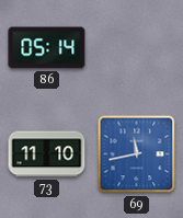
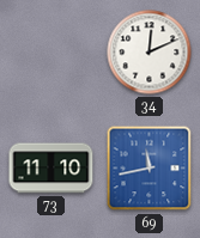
86: 05:14 -> none (47, 48)
34: none -> 12:11 (150, 53)
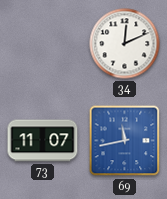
73: 11:10 -> 11:07 (43, 141)
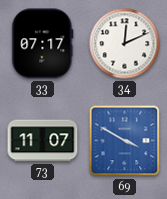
33: none -> 07:17 (43, 44)
69: 11:43 -> 3:50 (125, 141)
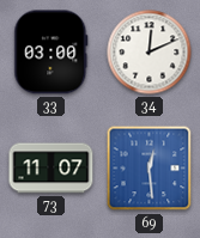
33: 07:17 -> 03:00 (51, 53)
69: 3:50 -> 12:29 (150, 169)
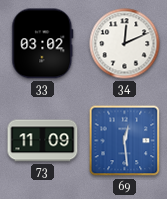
33: 03:00 -> 03:02 (43, 44)
73: 11:07 -> 11:09 (43, 141)
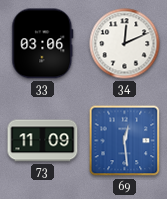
33: 03:02 -> 03:06 (43, 44)
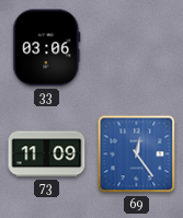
34: 12:11 -> none (125, 44)
69: 12:29 -> 12:24 (137, 154)
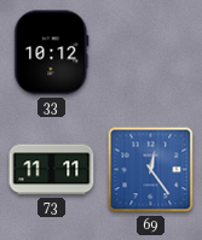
33: 03:06 -> 10:12 (52, 53)
73: 11:09 -> 11:11 (52, 170)
